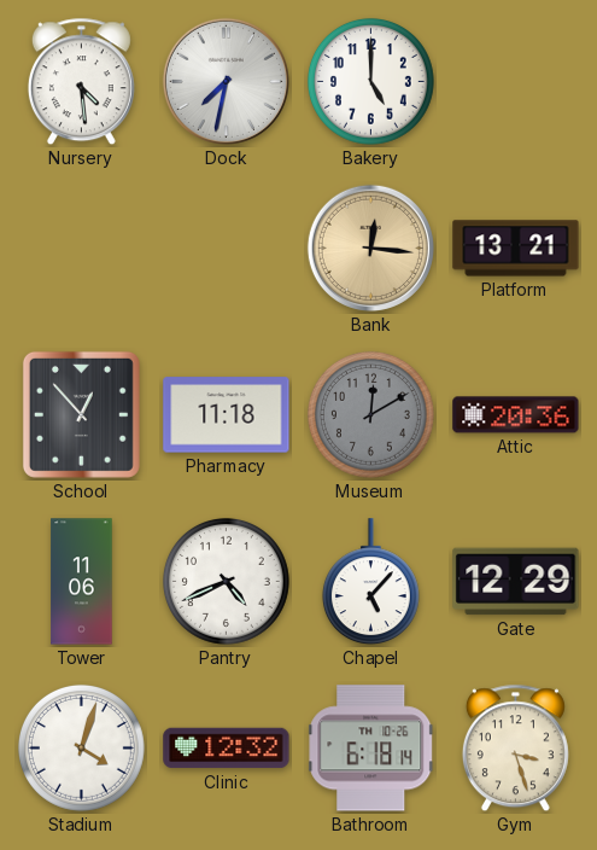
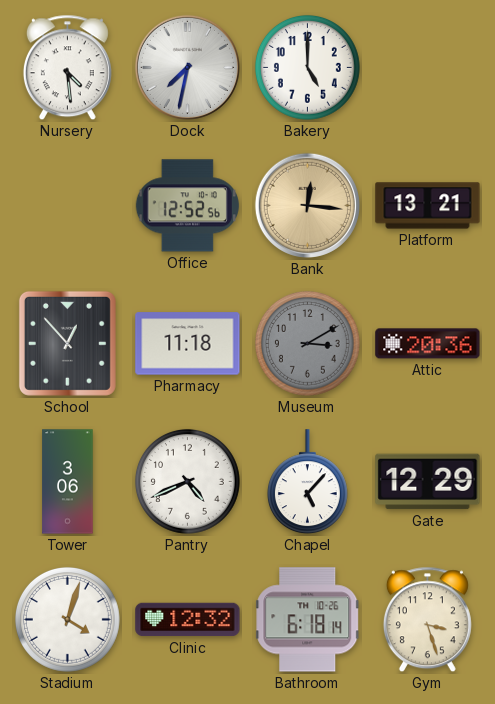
Office: none -> 12:52 (187, 206)
Museum: 12:10 -> 3:10 (307, 343)
Tower: 11:06 -> 3:06 (68, 482)
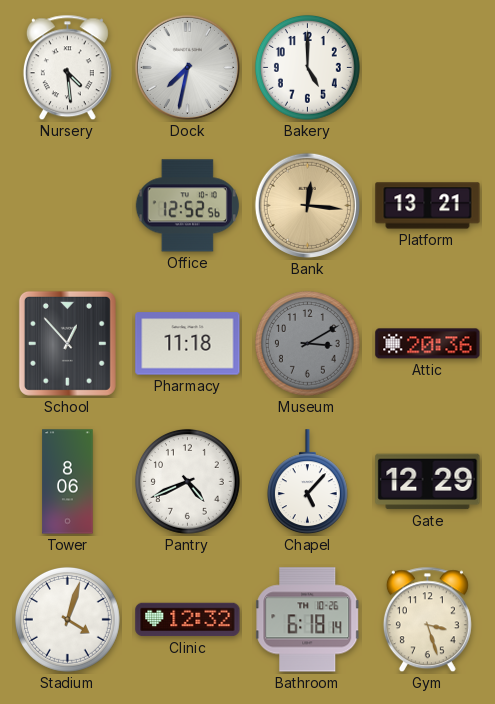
Tower: 3:06 -> 8:06 (68, 482)
